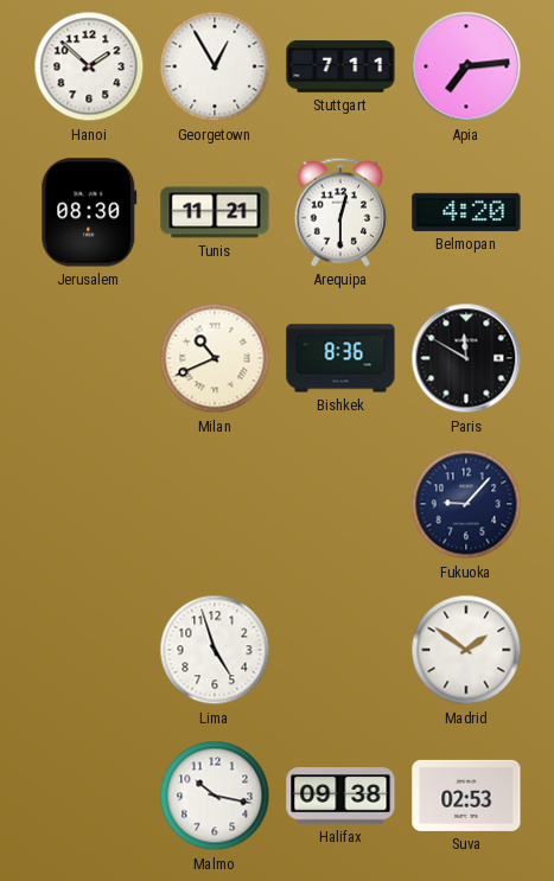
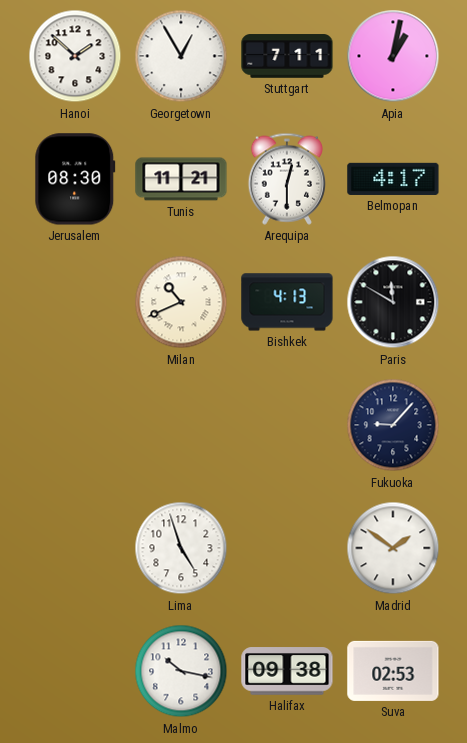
Apia: 7:14 -> 1:02 (393, 56)
Belmopan: 4:20 -> 4:17 (393, 179)
Bishkek: 8:36 -> 4:13 (287, 302)
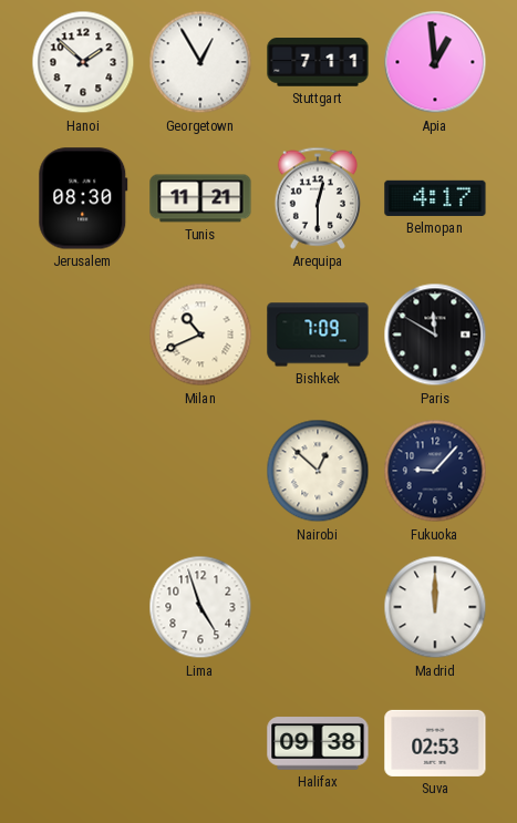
Apia: 1:02 -> 12:59 (435, 62)
Bishkek: 4:13 -> 7:09 (318, 335)
Nairobi: none -> 12:52 (318, 471)
Madrid: 1:51 -> 12:00 (435, 607)
Malmo: 10:17 -> none (181, 671)
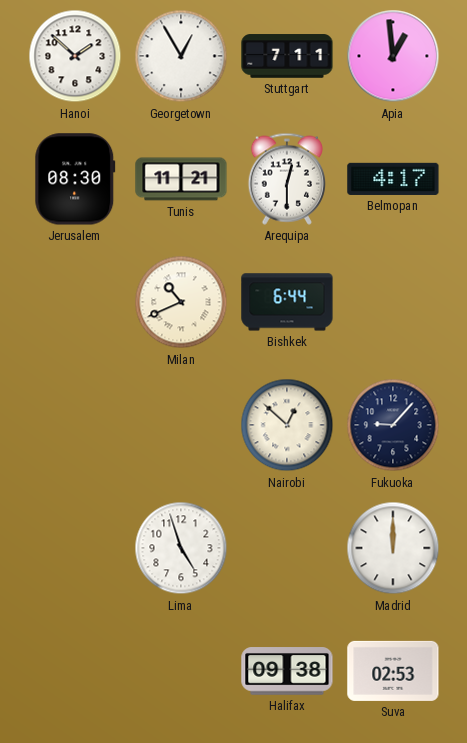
Bishkek: 7:09 -> 6:44 (287, 302)
Paris: 11:50 -> none (435, 335)
